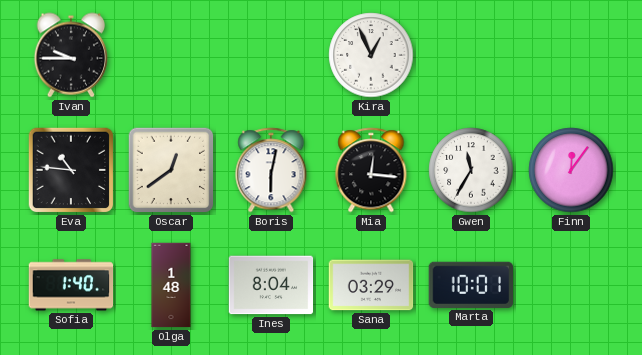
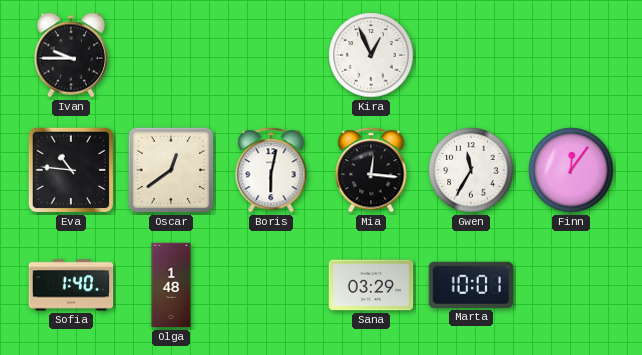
Ines: 8:04 -> none (271, 285)
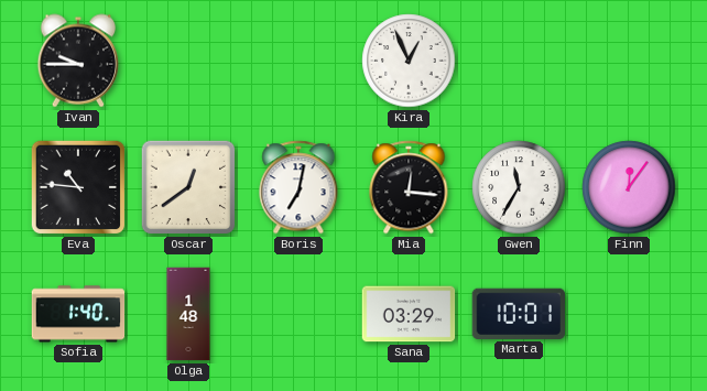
Boris: 6:02 -> 7:02 (298, 187)
